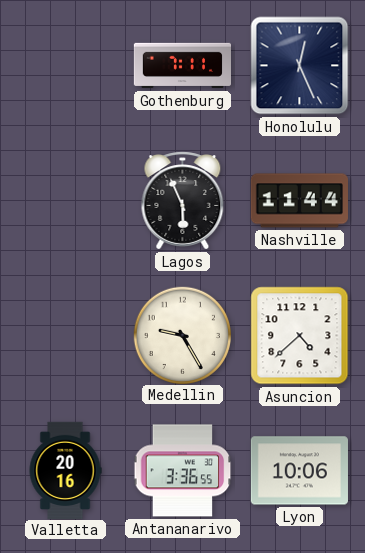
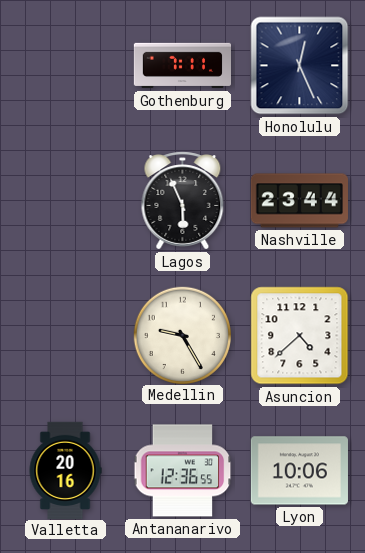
Nashville: 11:44 -> 23:44 (299, 201)
Antananarivo: 3:36 -> 12:36 (183, 471)
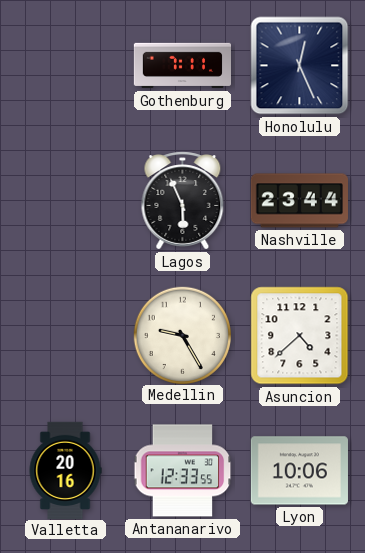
Antananarivo: 12:36 -> 12:33 (183, 471)
